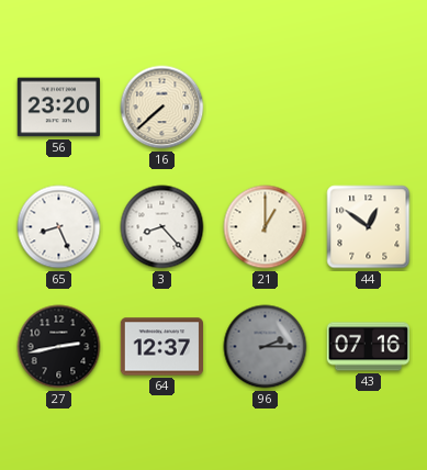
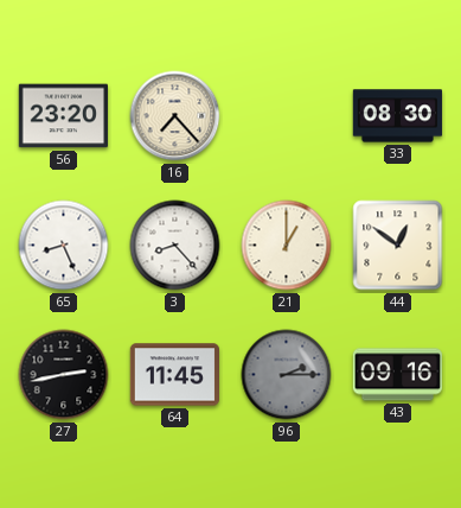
16: 7:38 -> 7:23 (175, 116)
33: none -> 08:30 (398, 116)
64: 12:37 -> 11:45 (174, 375)
43: 07:16 -> 09:16 (397, 375)
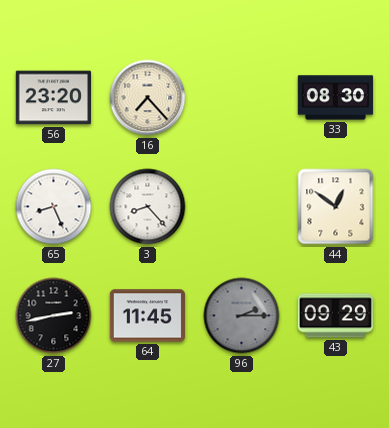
21: 1:00 -> none (287, 246)
43: 09:16 -> 09:29 (335, 316)
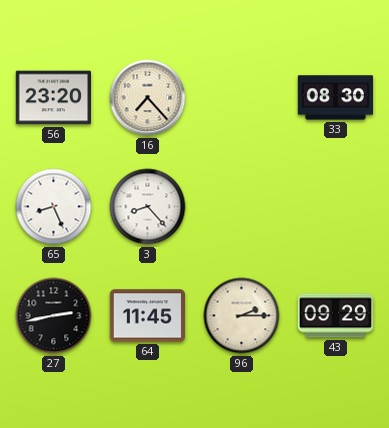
44: 12:51 -> none (336, 207)
96 dial: grey -> cream (242, 316)
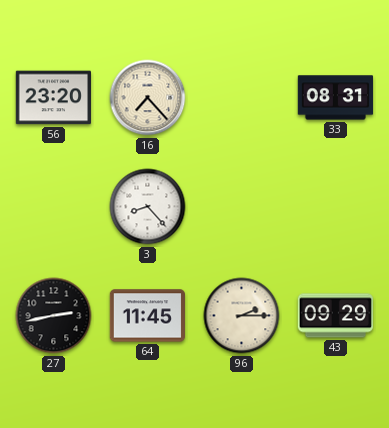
33: 08:30 -> 08:31 (336, 98)
65: 8:26 -> none (54, 207)
